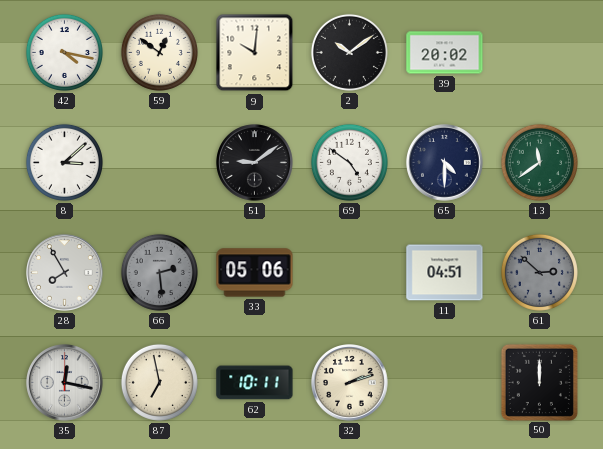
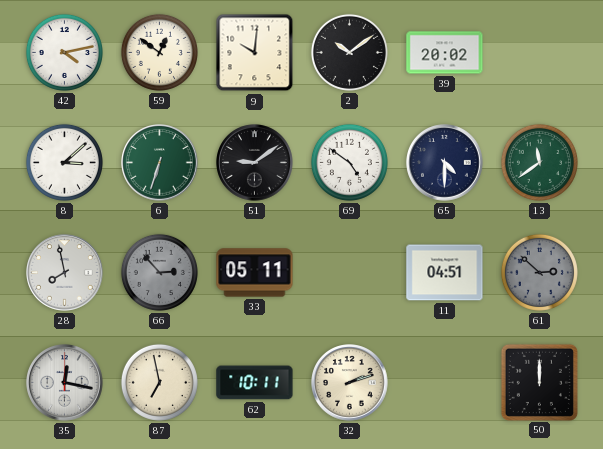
42: 4:17 -> 4:13 (64, 52)
6: none -> 6:33 (160, 163)
28: 7:55 -> 7:58 (65, 273)
66: 2:29 -> 2:53 (159, 272)
33: 05:06 -> 05:11 (255, 273)
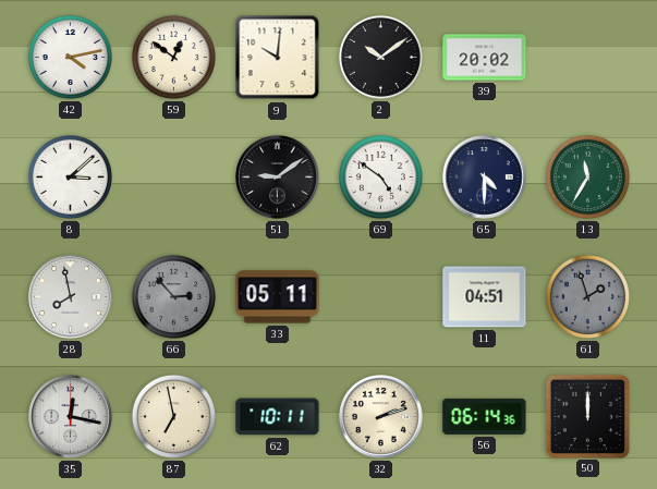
6: 6:33 -> none (160, 163)
13: 11:39 -> 11:35 (587, 176)
61: 2:52 -> 1:57 (587, 296)
56: none -> 06:14 (485, 416)
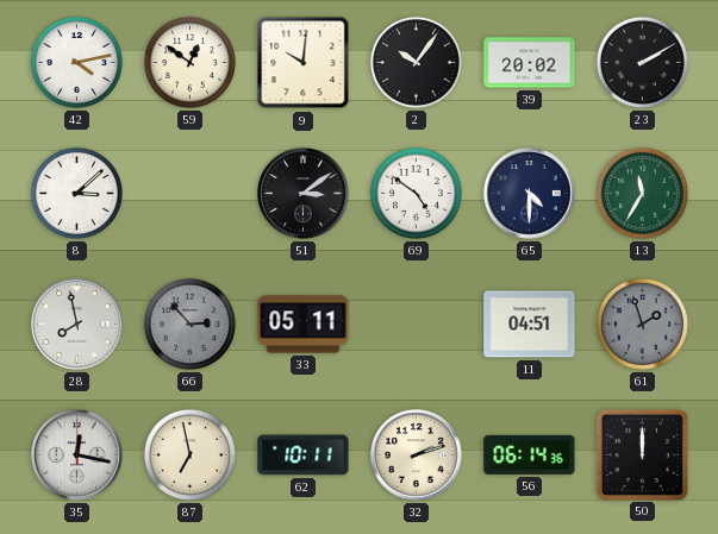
2: 10:09 -> 10:06 (416, 62)
23: none -> 2:10 (642, 62)
51: 9:09 -> 3:09 (304, 194)
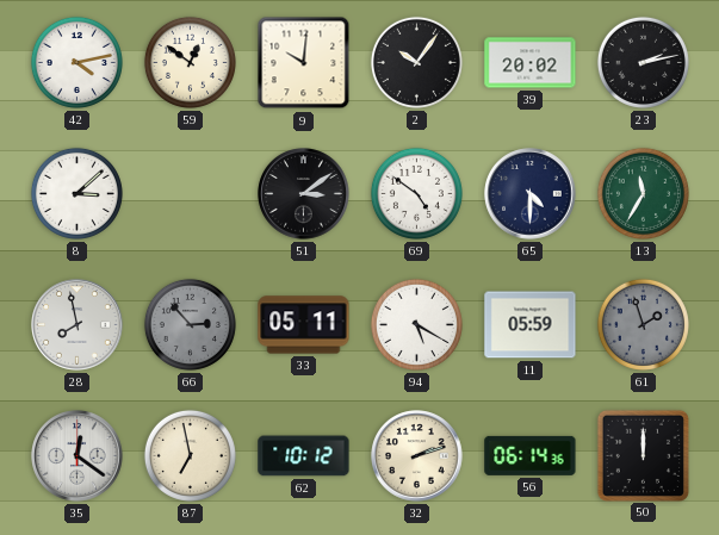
23: 2:10 -> 2:13 (643, 62)
94: none -> 5:20 (416, 324)
11: 04:51 -> 05:59 (531, 325)
35: 12:17 -> 12:21 (78, 456)
62: 10:11 -> 10:12 (304, 456)
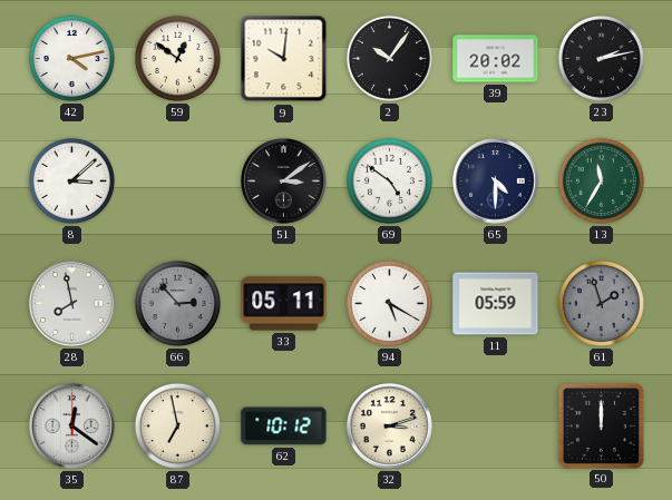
32: 2:12 -> 3:12 (390, 427)
56: 06:14 -> none (531, 455)
